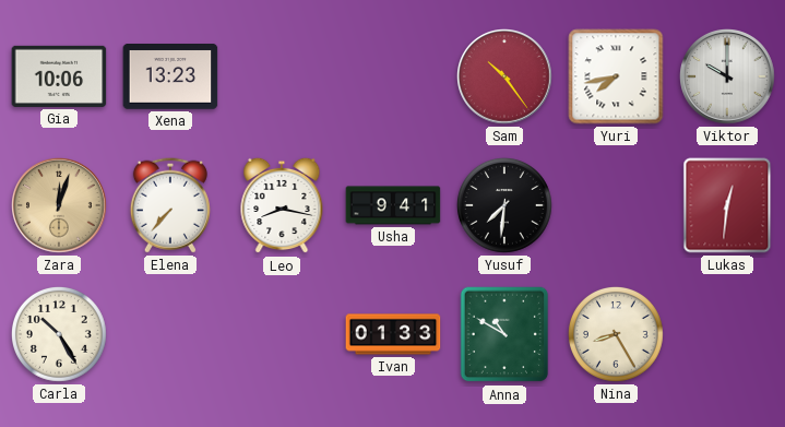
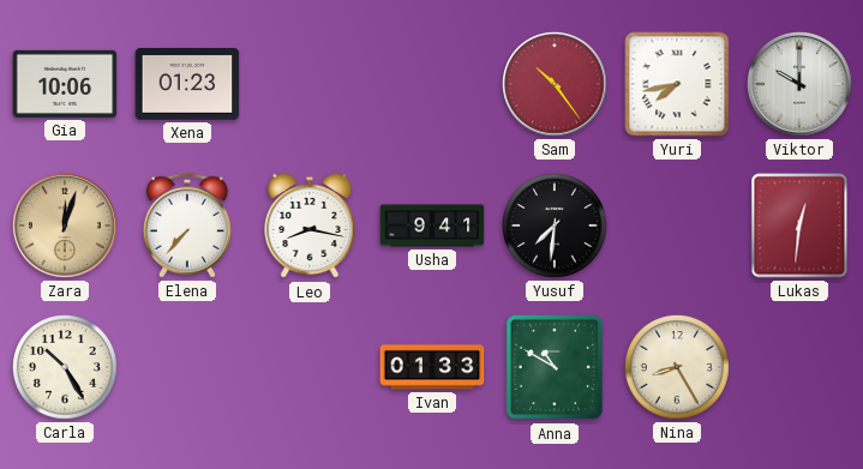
Xena: 13:23 -> 01:23 (187, 85)
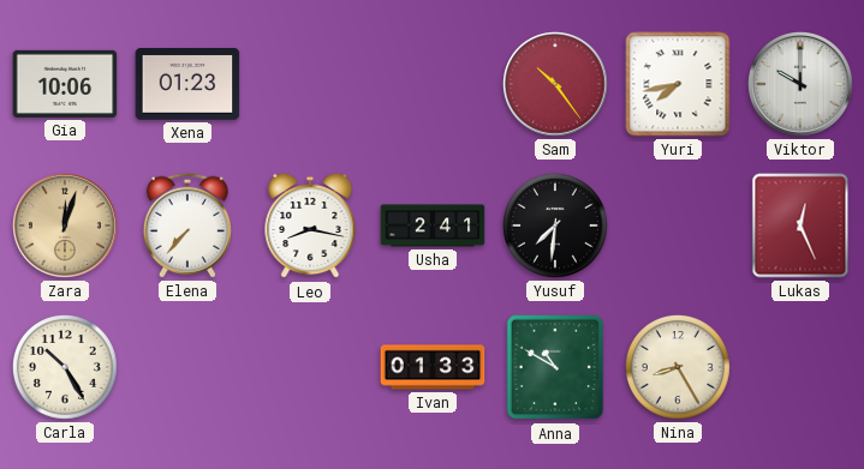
Usha: 9:41 -> 2:41 (433, 226)
Lukas: 12:31 -> 12:26 (800, 226)
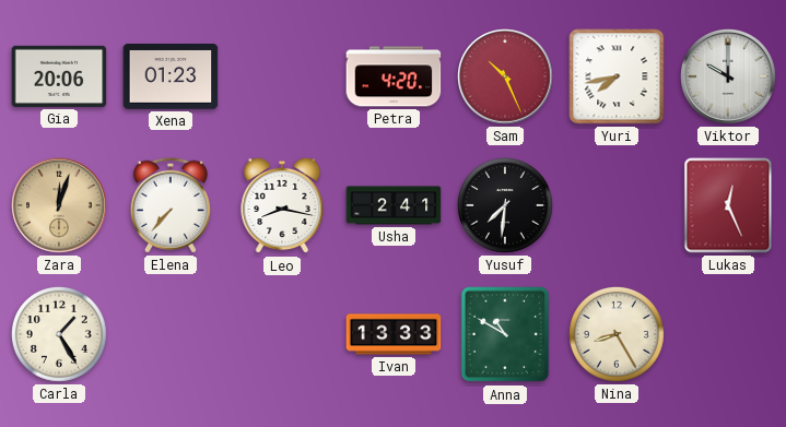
Gia: 10:06 -> 20:06 (59, 76)
Petra: none -> 4:20 (394, 76)
Sam: 10:24 -> 10:26 (506, 78)
Carla: 10:25 -> 1:25 (59, 334)
Ivan: 01:33 -> 13:33 (394, 334)
